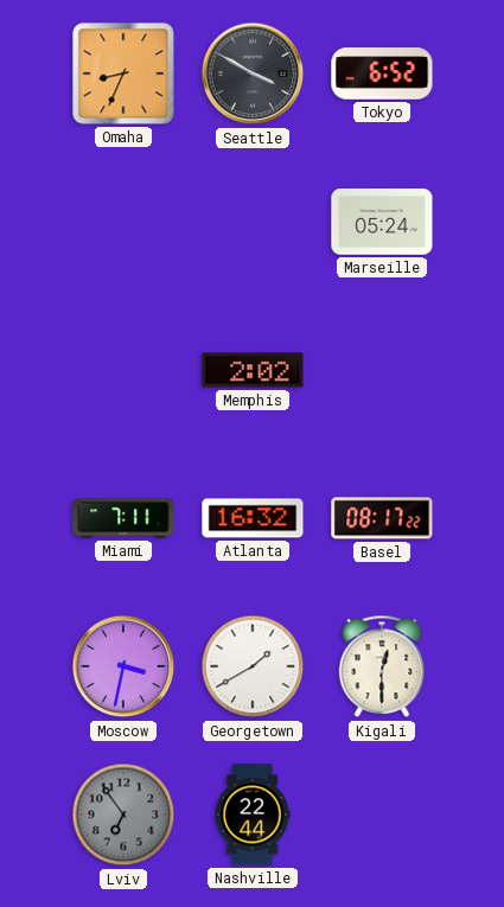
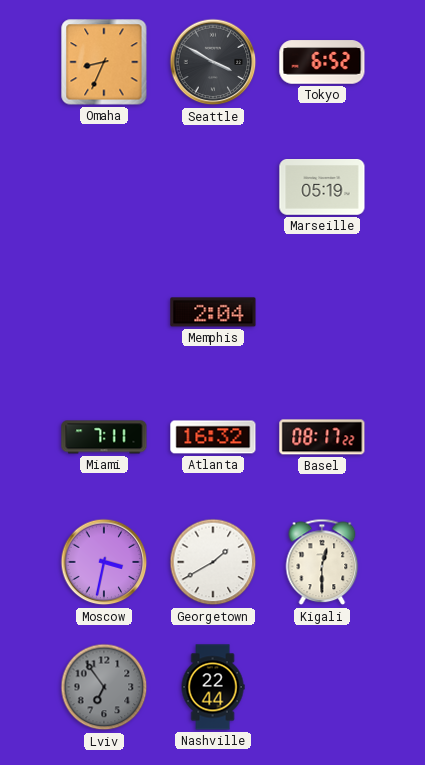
Marseille: 05:24 -> 05:19 (322, 188)
Memphis: 2:02 -> 2:04 (213, 312)
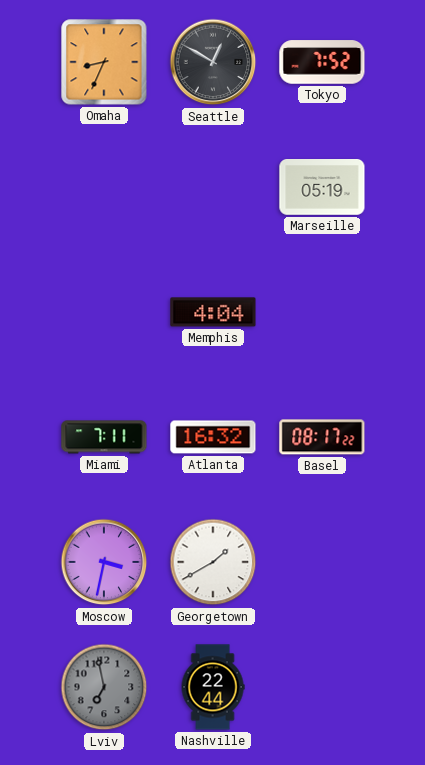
Seattle: 3:50 -> 12:50 (213, 62)
Tokyo: 6:52 -> 7:52 (322, 62)
Memphis: 2:04 -> 4:04 (213, 312)
Kigali: 12:30 -> none (322, 562)
Lviv: 6:54 -> 6:58 (104, 687)
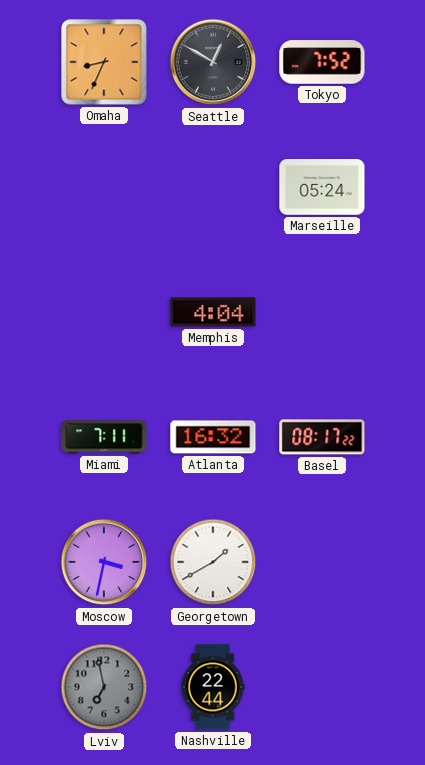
Marseille: 05:19 -> 05:24 (322, 188)
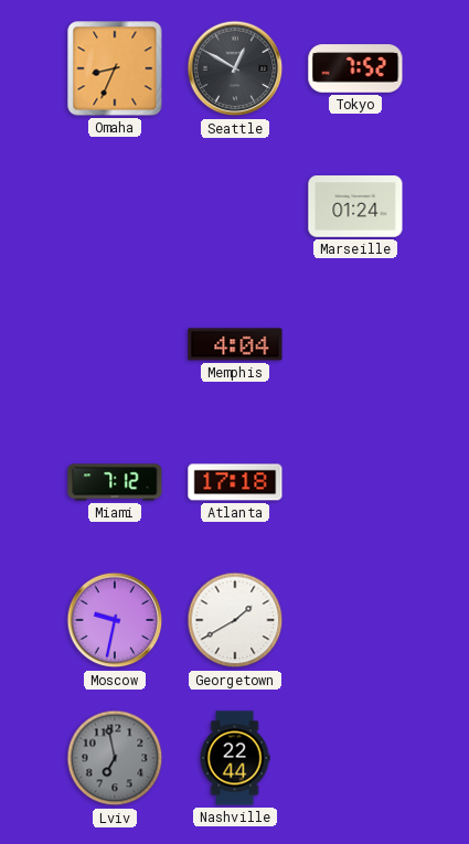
Marseille: 05:24 -> 01:24 (355, 207)
Miami: 7:11 -> 7:12 (115, 482)
Atlanta: 16:32 -> 17:18 (235, 482)
Basel: 08:17 -> none (322, 437)
Moscow: 3:32 -> 9:32 (115, 620)
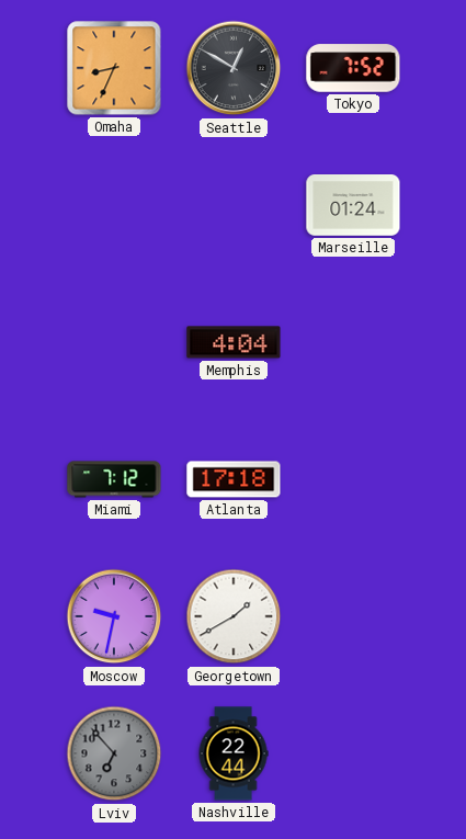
Lviv: 6:58 -> 6:53 (114, 753)
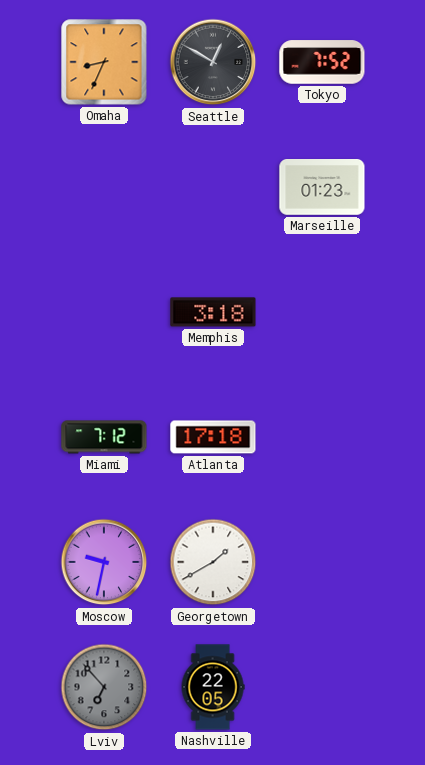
Marseille: 01:24 -> 01:23 (322, 188)
Memphis: 4:04 -> 3:18 (213, 312)
Nashville: 22:44 -> 22:05 (213, 687)
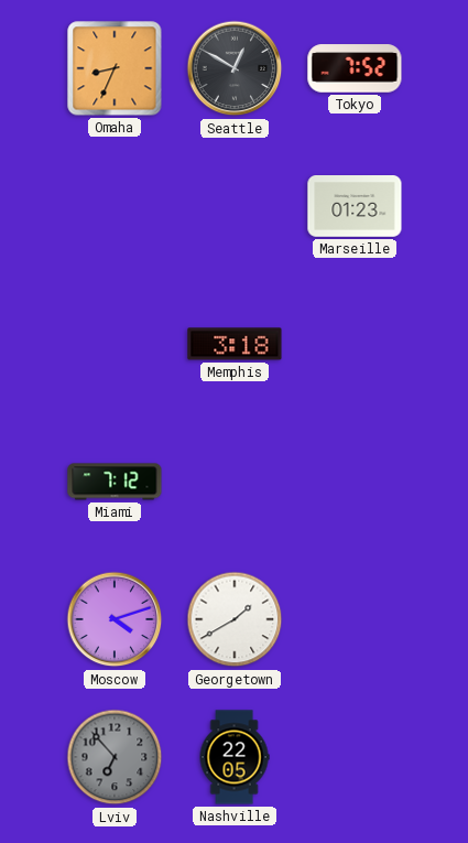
Atlanta: 17:18 -> none (213, 437)
Moscow: 9:32 -> 4:12 (115, 619)
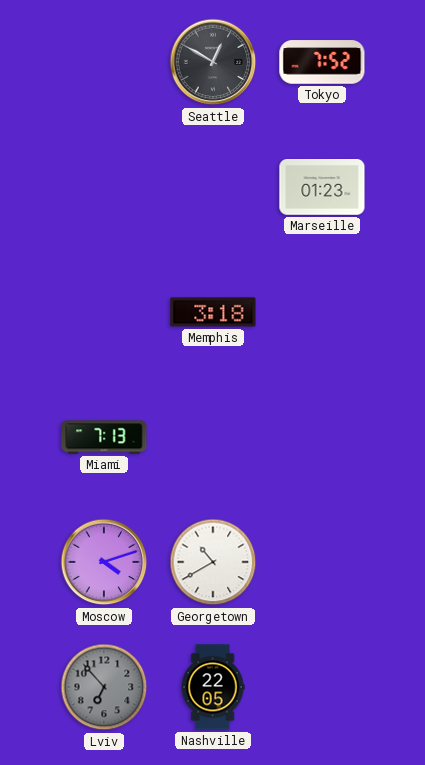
Omaha: 8:34 -> none (115, 68)
Miami: 7:12 -> 7:13 (104, 437)
Georgetown: 1:40 -> 10:40 (213, 562)
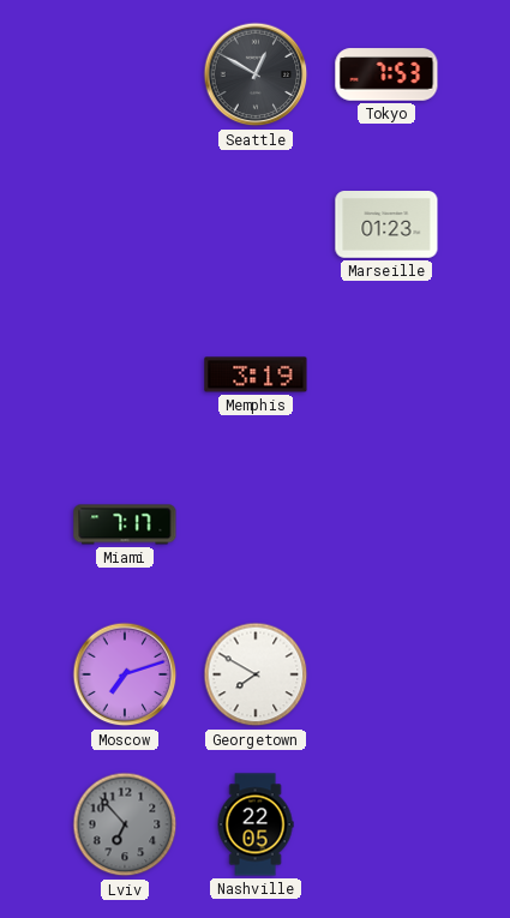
Tokyo: 7:52 -> 7:53 (386, 74)
Memphis: 3:18 -> 3:19 (256, 374)
Miami: 7:13 -> 7:17 (125, 524)
Moscow: 4:12 -> 7:12 (125, 674)
Georgetown: 10:40 -> 7:50 (256, 674)
